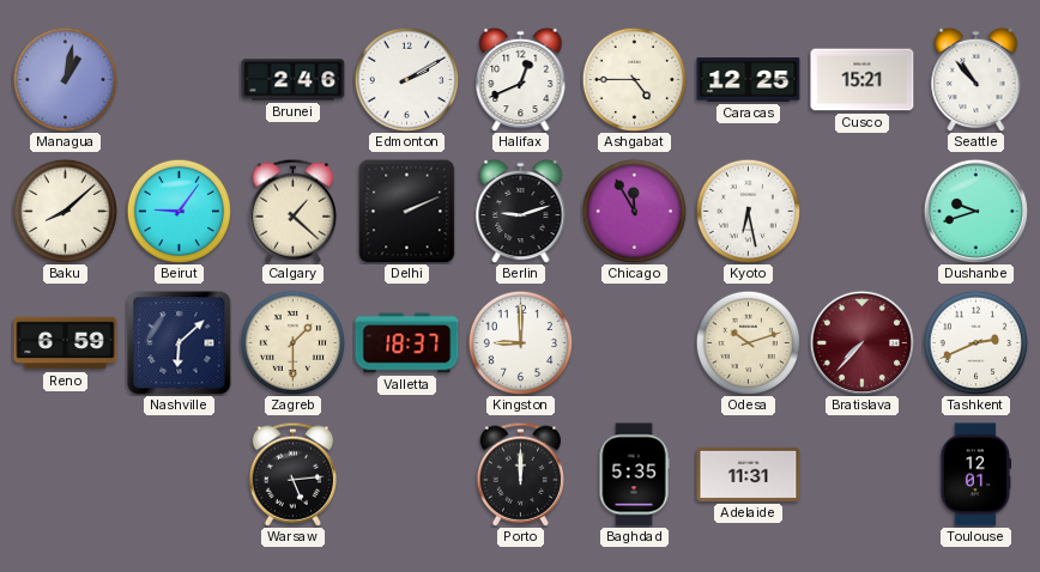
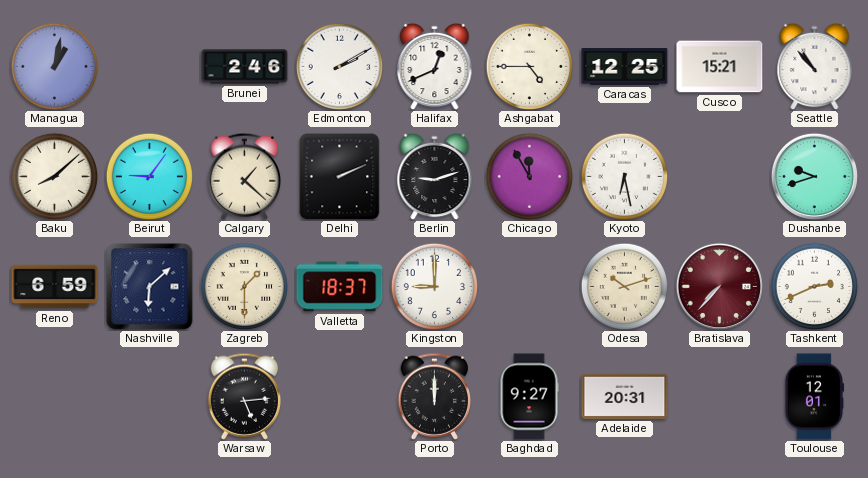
Baghdad: 5:35 -> 9:27 (529, 397)
Adelaide: 11:31 -> 20:31 (625, 396)
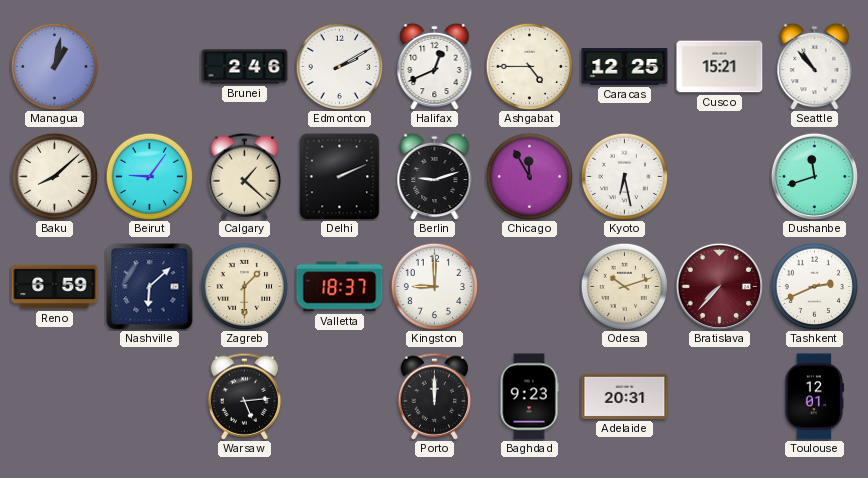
Dushanbe: 9:42 -> 11:42 (814, 176)
Baghdad: 9:27 -> 9:23 (529, 397)
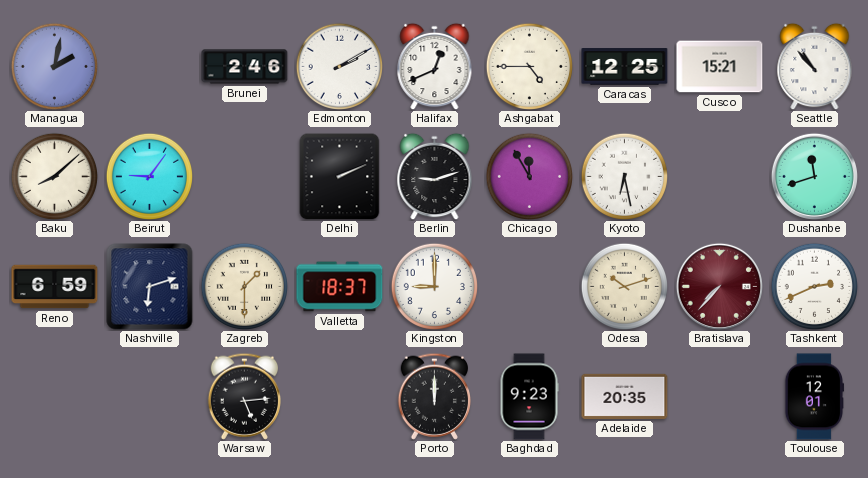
Managua: 1:02 -> 2:02 (54, 66)
Calgary: 1:22 -> none (244, 176)
Nashville: 6:08 -> 6:12 (150, 287)
Adelaide: 20:31 -> 20:35 (625, 396)
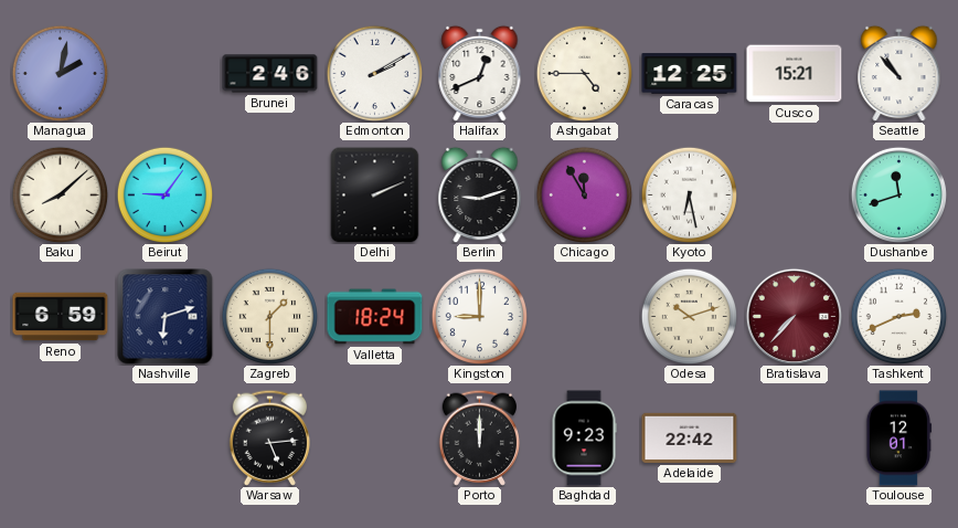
Valletta: 18:37 -> 18:24 (375, 317)
Adelaide: 20:35 -> 22:42 (690, 437)
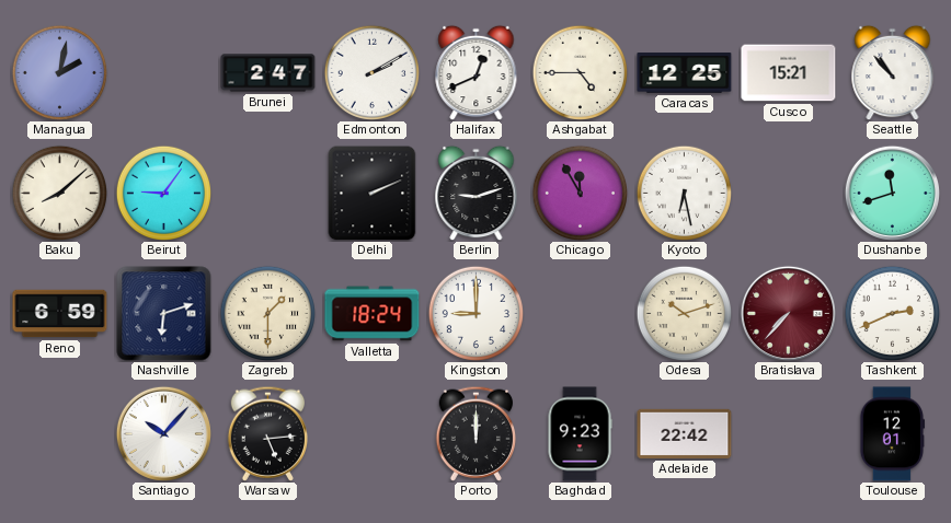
Brunei: 2:46 -> 2:47 (268, 73)
Santiago: none -> 10:07 (163, 433)
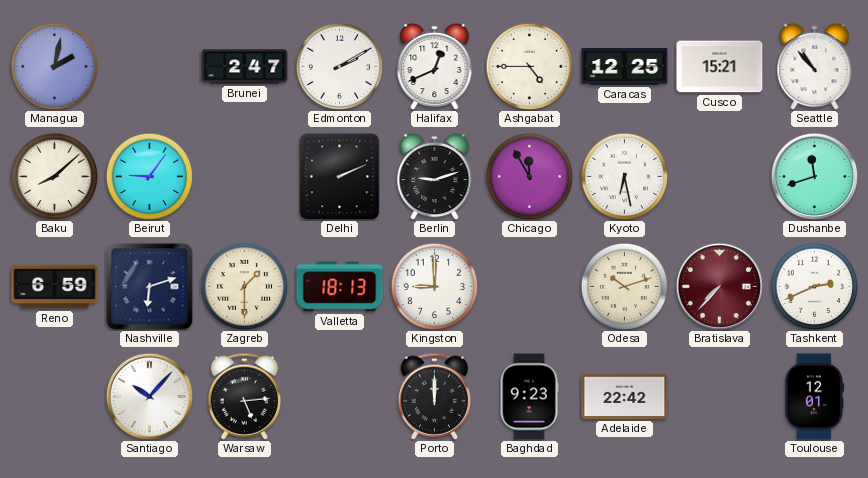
Valletta: 18:24 -> 18:13 (340, 287)
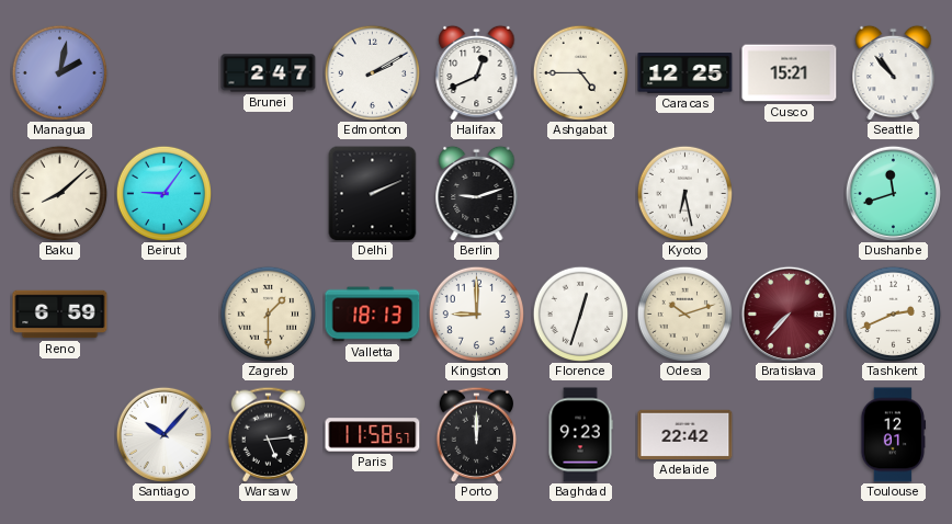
Chicago: 11:55 -> none (529, 176)
Nashville: 6:12 -> none (150, 287)
Florence: none -> 12:33 (580, 314)
Paris: none -> 11:58 (373, 435)
